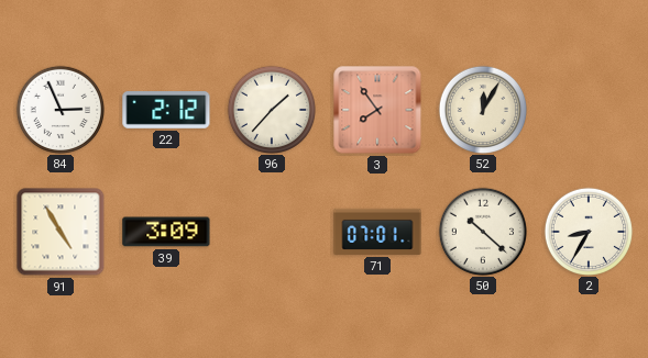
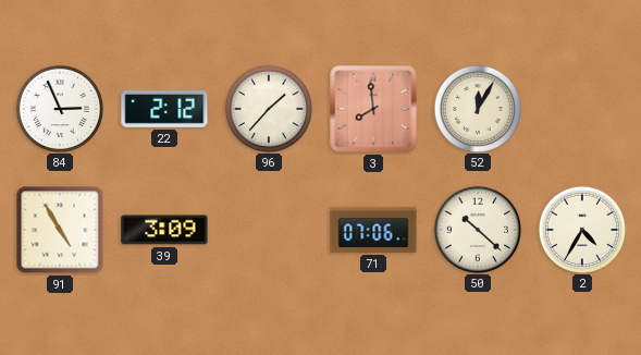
3: 7:54 -> 7:59 (373, 109)
71: 07:01 -> 07:06 (373, 230)
2: 8:35 -> 4:35 (581, 229)
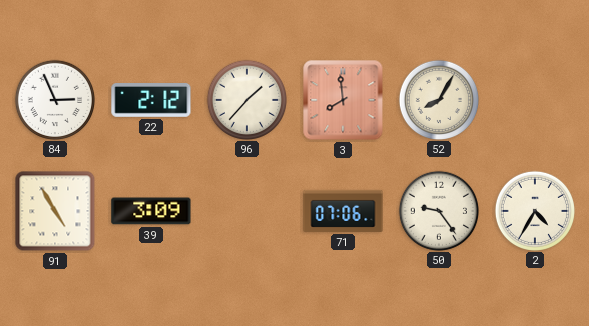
52: 12:05 -> 8:05 (438, 99)
50: 10:22 -> 9:24 (438, 210)
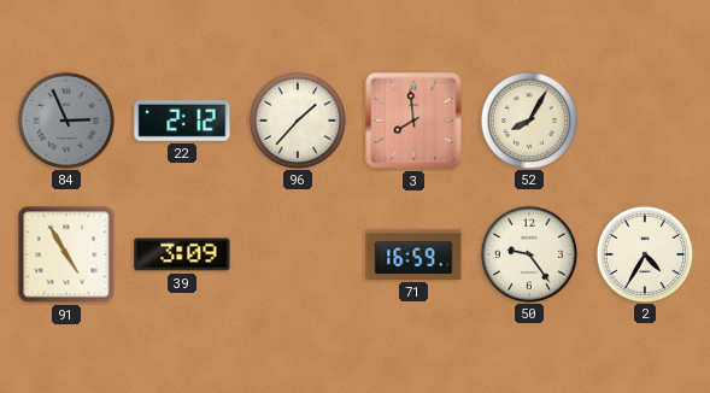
84 dial: white -> grey (65, 119)
71: 07:06 -> 16:59 (413, 254)
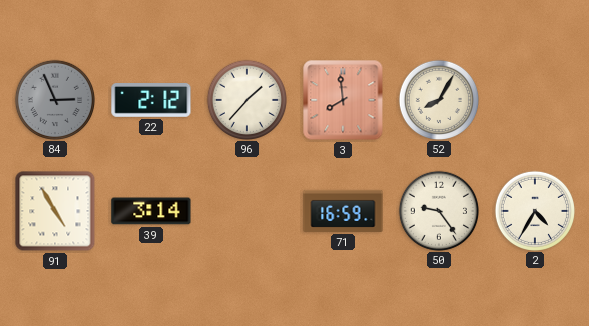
39: 3:09 -> 3:14 (151, 211)
